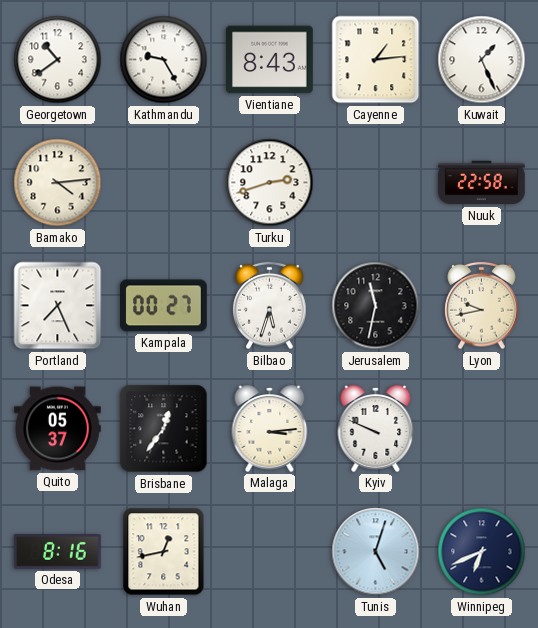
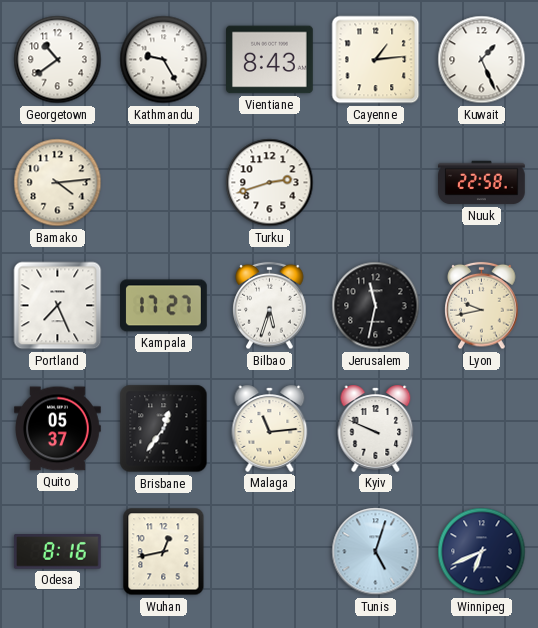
Kampala: 00:27 -> 17:27 (164, 306)
Malaga: 3:14 -> 11:14 (270, 428)
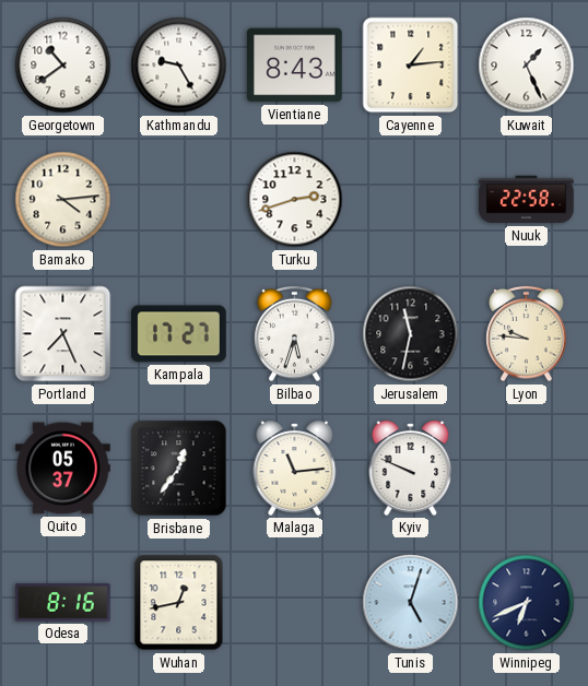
Lyon: 9:43 -> 9:46 (527, 334)
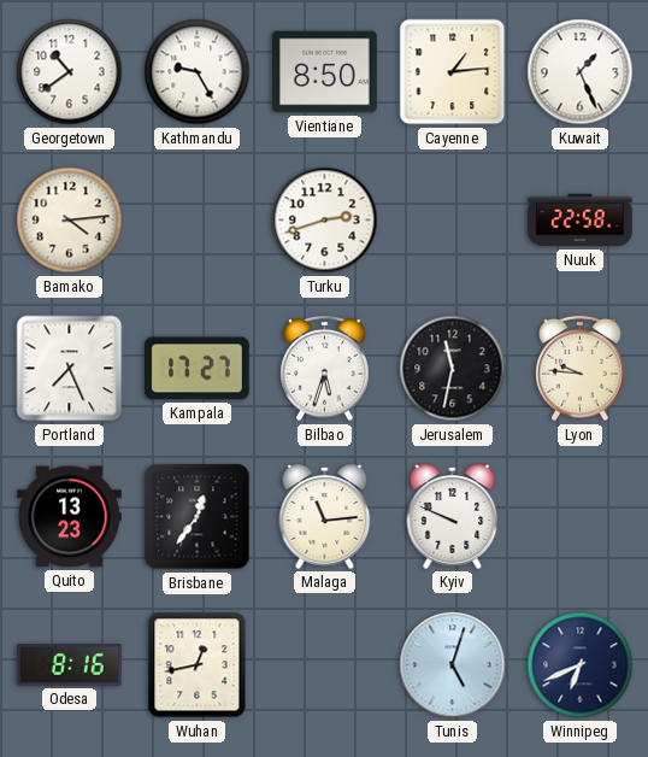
Vientiane: 8:43 -> 8:50 (325, 72)
Quito: 05:37 -> 13:23 (70, 517)
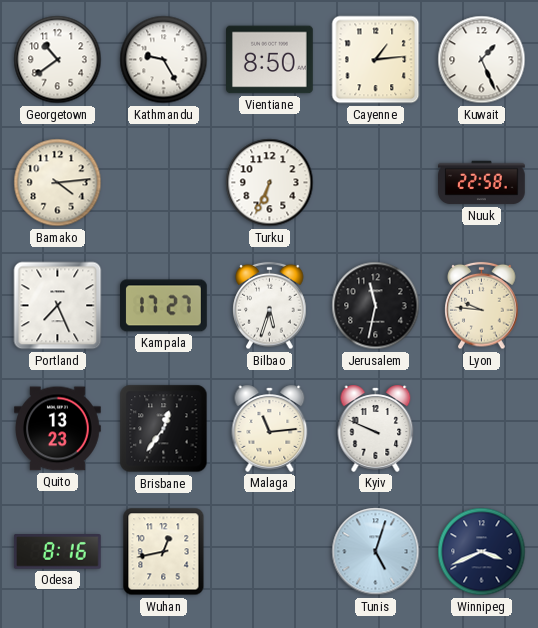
Turku: 2:42 -> 6:34 (270, 183)
Winnipeg: 6:41 -> 3:41 (482, 552)
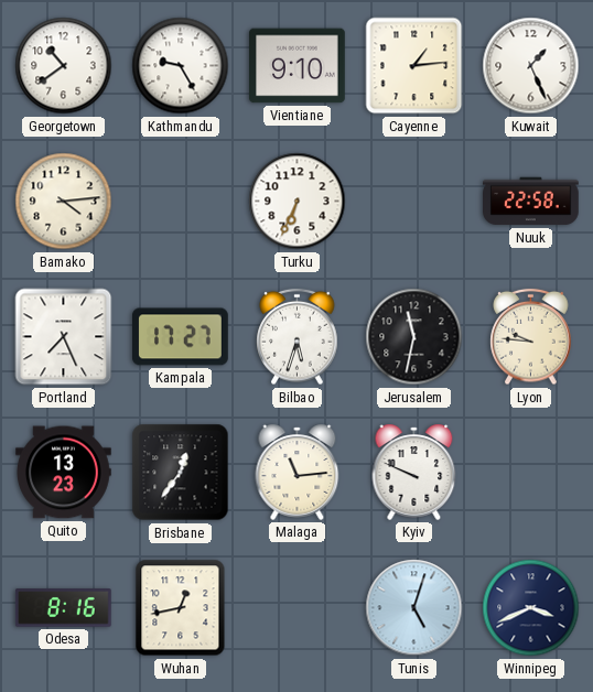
Vientiane: 8:50 -> 9:10 (298, 66)
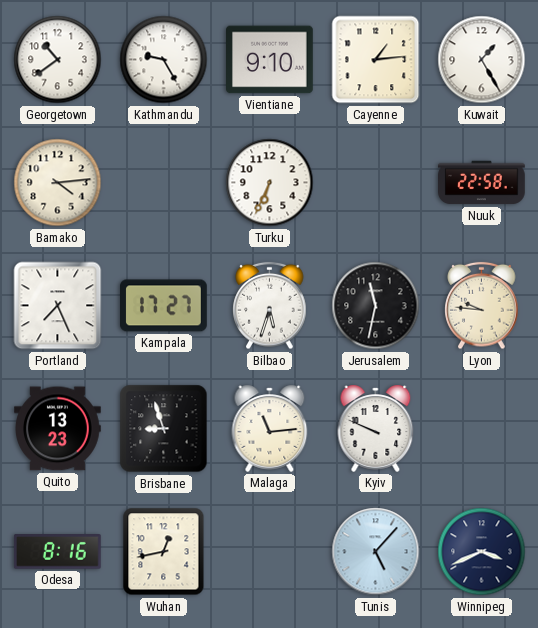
Kuwait: 1:26 -> 1:25 (482, 60)
Brisbane: 12:36 -> 8:57 (164, 429)
Tunis: 5:03 -> 5:07 (376, 552)
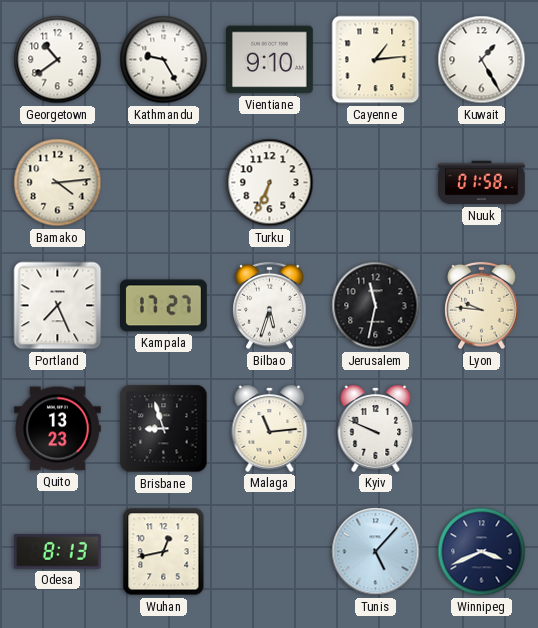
Nuuk: 22:58 -> 01:58 (482, 183)
Odesa: 8:16 -> 8:13 (58, 552)
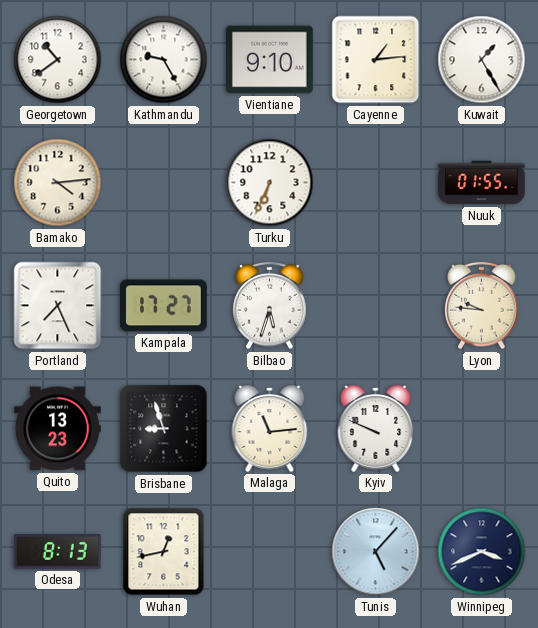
Nuuk: 01:58 -> 01:55 (482, 183)
Jerusalem: 11:32 -> none (376, 306)
